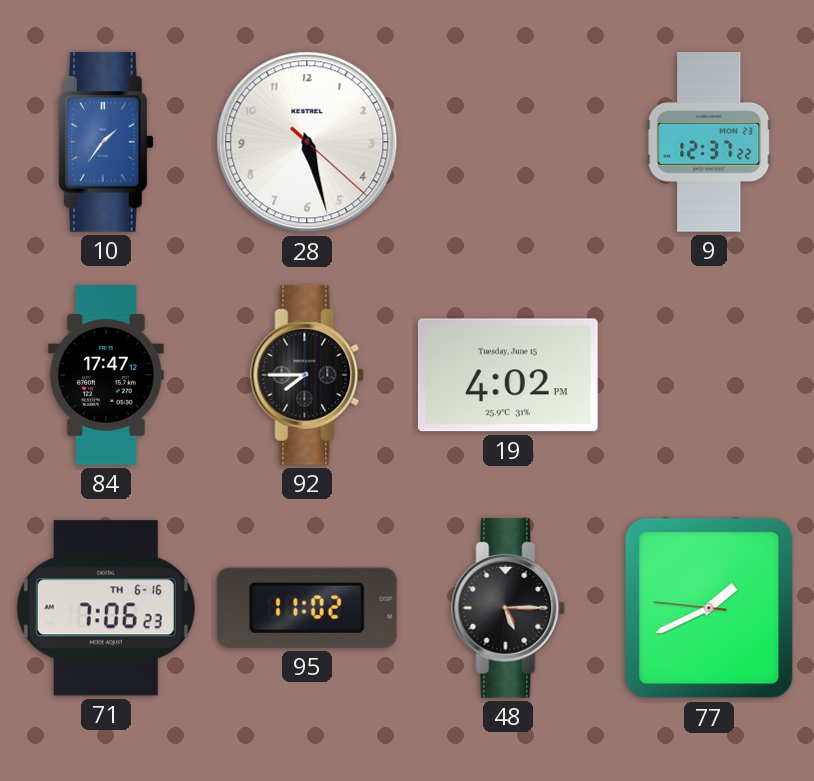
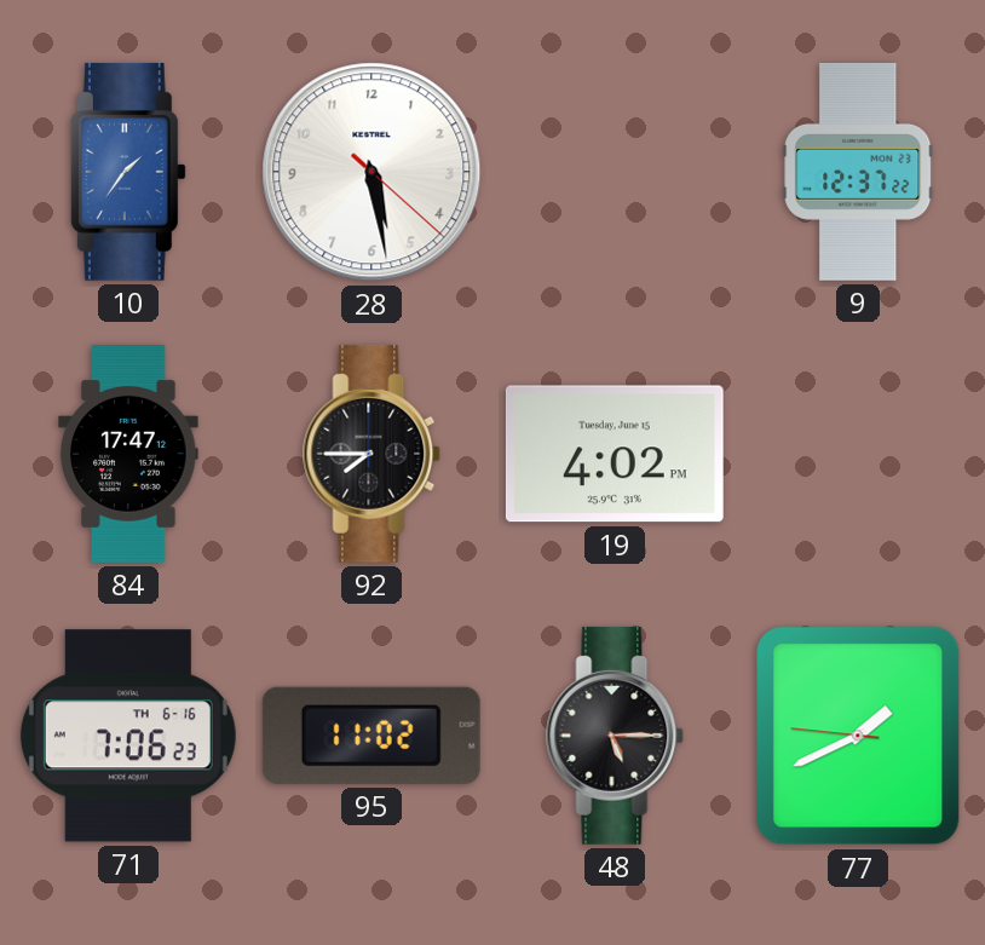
28: 5:27 -> 5:28 (371, 172)
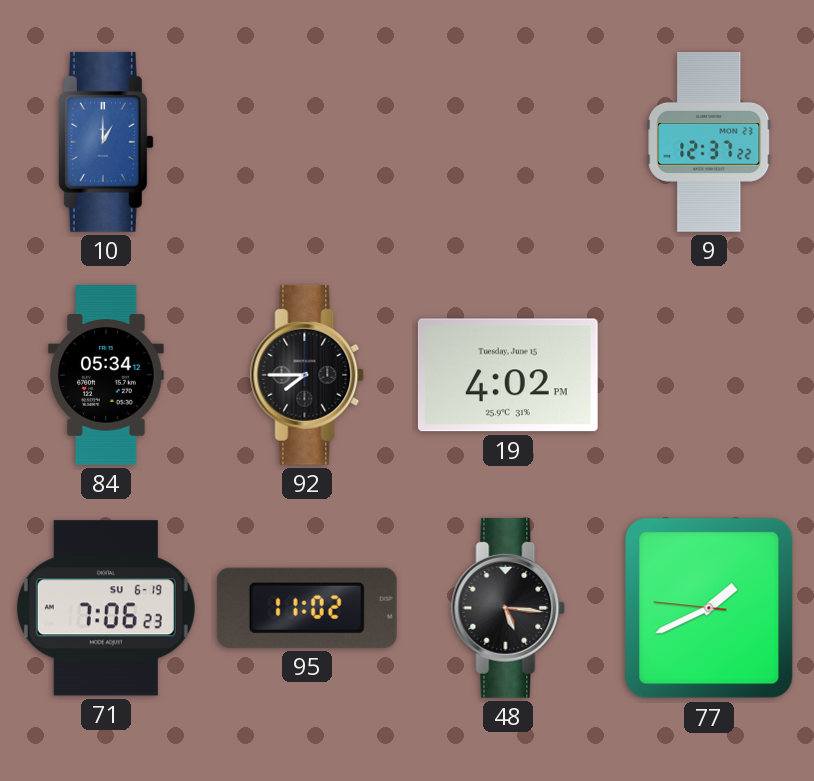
10: 1:36 -> 1:00 (106, 142)
28: 5:28 -> none (371, 172)
84: 17:47 -> 05:34 (106, 376)
71 date: TH 6-16 -> SU 6-19 (106, 608)
48: 5:15 -> 5:16 (508, 608)
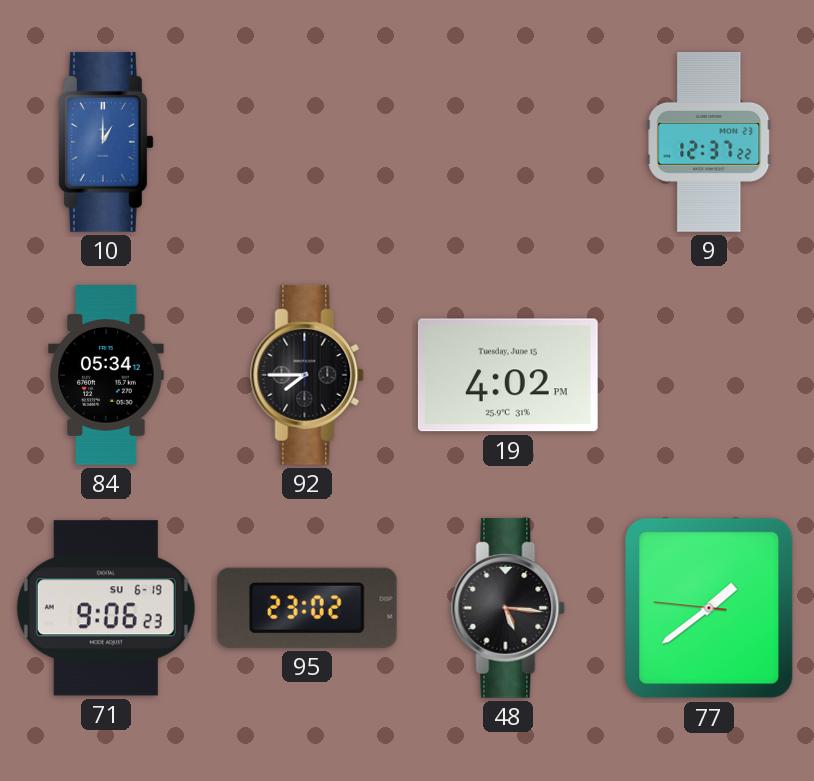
71: 7:06 -> 9:06 (106, 608)
95: 11:02 -> 23:02 (307, 608)
77: 1:40 -> 1:38 (709, 608)
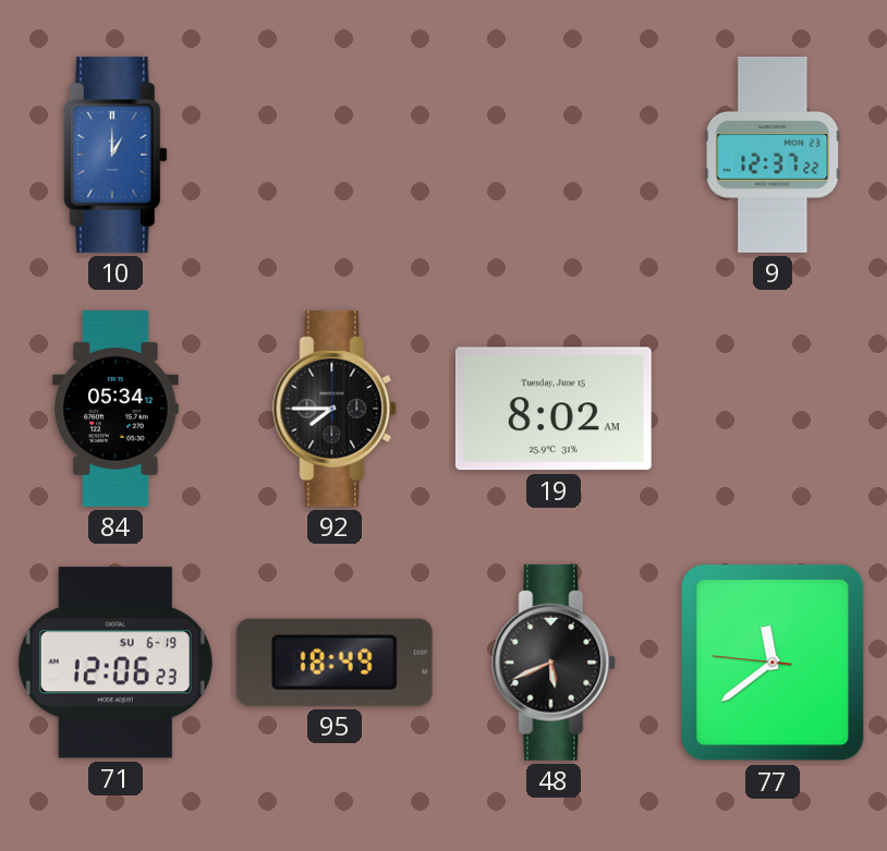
19: 4:02 -> 8:02 (554, 409)
71: 9:06 -> 12:06 (116, 662)
95: 23:02 -> 18:49 (335, 662)
48: 5:16 -> 5:41 (554, 662)
77: 1:38 -> 11:38 (773, 662)
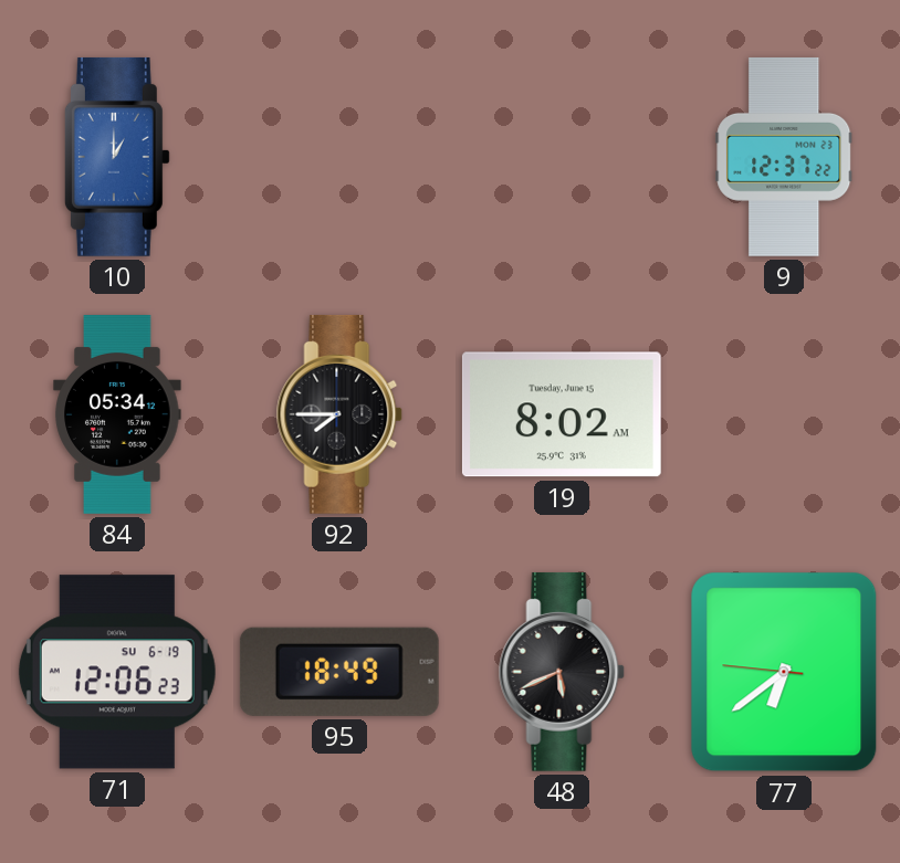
77: 11:38 -> 6:38 (784, 672)
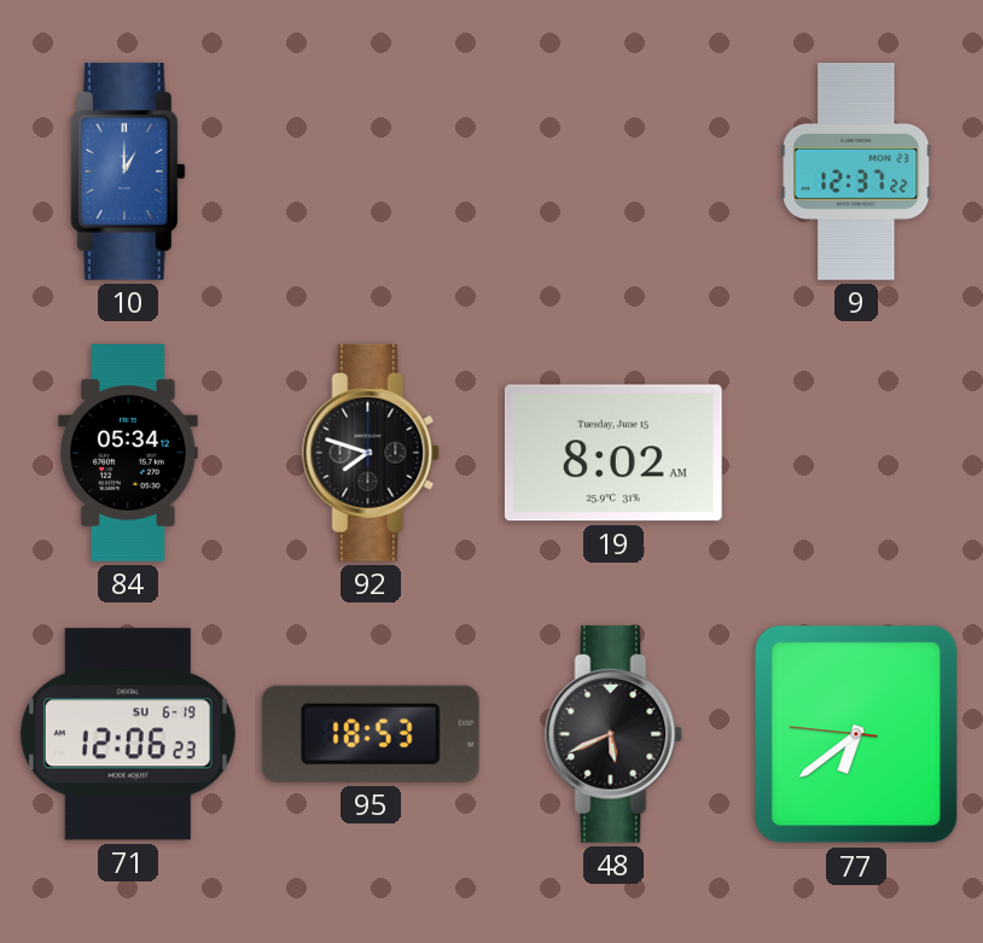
92: 7:45 -> 7:48 (371, 453)
95: 18:49 -> 18:53 (371, 734)
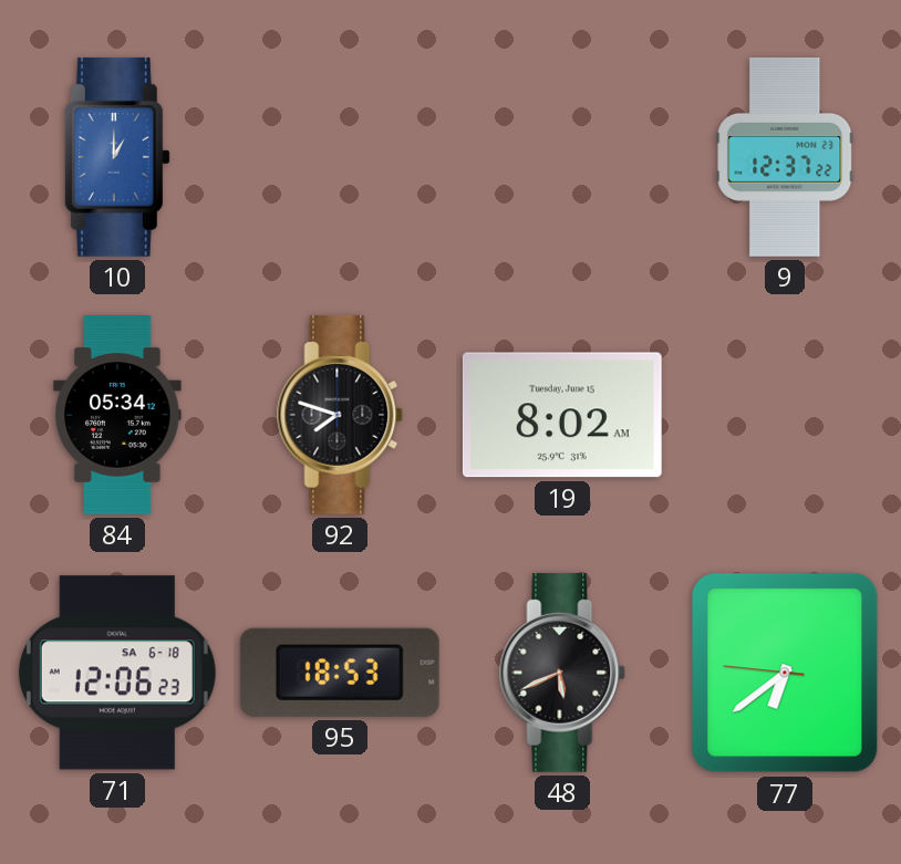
71 date: SU 6-19 -> SA 6-18 (117, 673)
